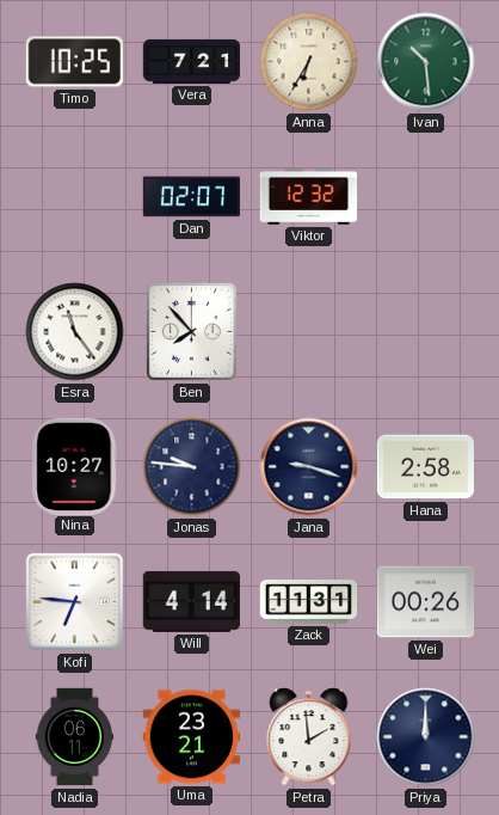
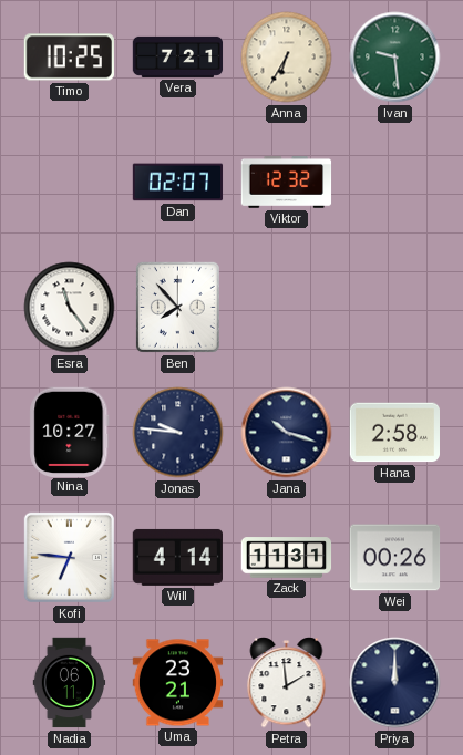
Ivan: 10:29 -> 9:29 (395, 58)
Jana: 9:18 -> 10:18 (287, 433)
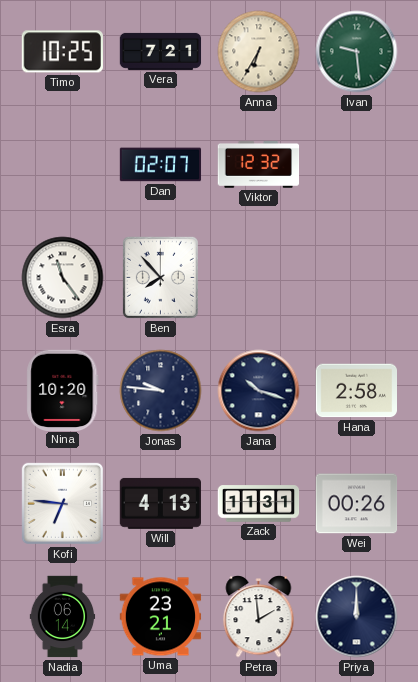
Nina: 10:27 -> 10:20 (63, 390)
Will: 4:14 -> 4:13 (160, 503)
Nadia: 06:11 -> 06:14 (63, 617)
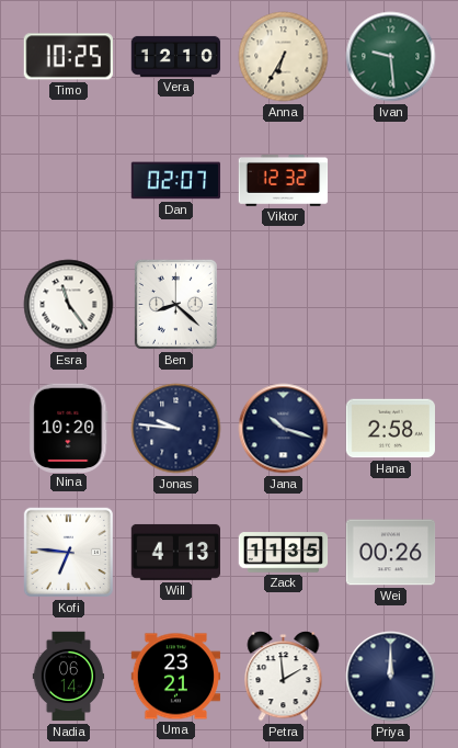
Vera: 7:21 -> 12:10 (176, 56)
Ben: 7:53 -> 8:22 (175, 304)
Zack: 11:31 -> 11:35 (284, 553)
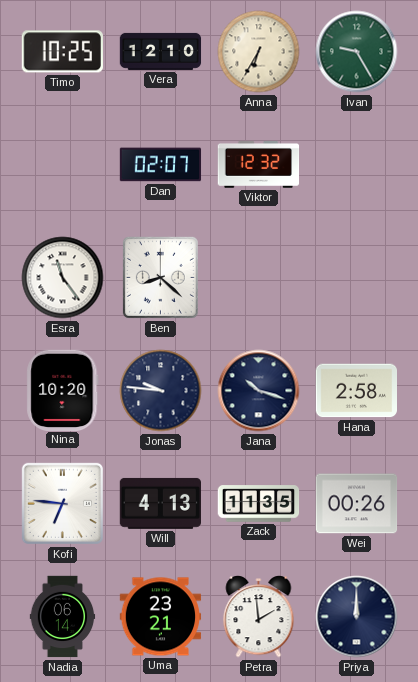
Ivan: 9:29 -> 9:25 (357, 52)
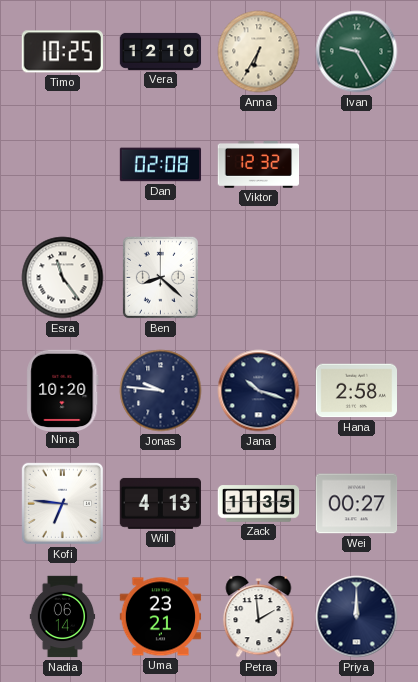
Dan: 02:07 -> 02:08 (161, 165)
Wei: 00:26 -> 00:27 (357, 504)
